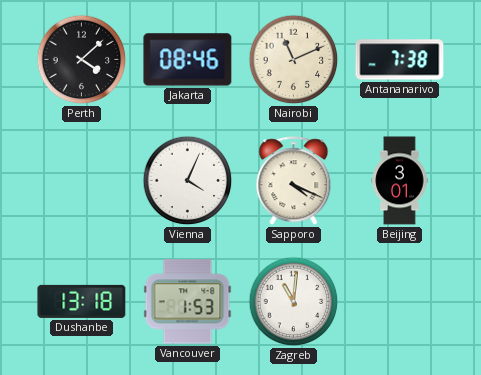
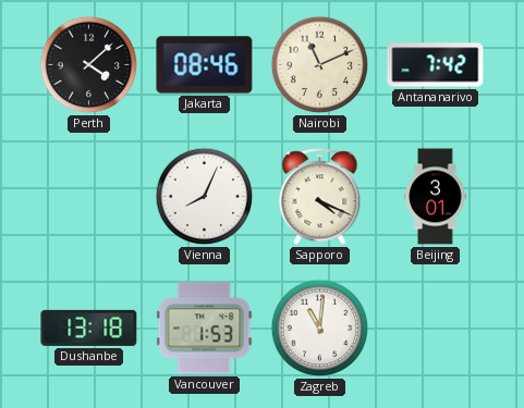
Antananarivo: 7:38 -> 7:42 (436, 65)
Vienna: 4:04 -> 8:04 (205, 197)
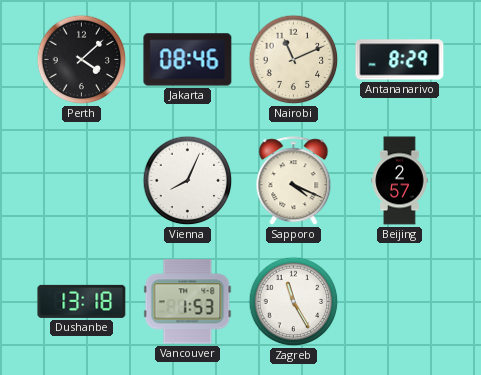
Antananarivo: 7:42 -> 8:29 (400, 60)
Beijing: 3:01 -> 2:57 (400, 181)
Zagreb: 11:01 -> 11:25 (294, 302)
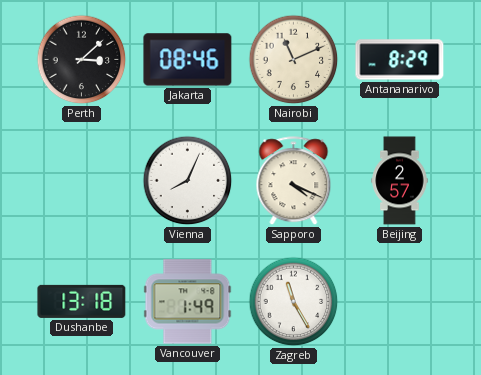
Perth: 4:08 -> 3:08 (82, 60)
Vancouver: 1:53 -> 1:49 (188, 302)
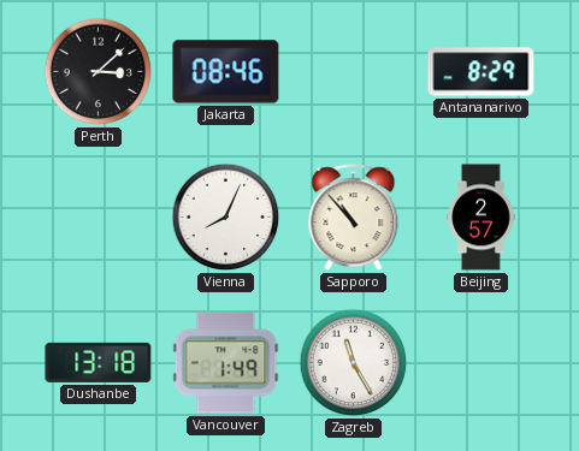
Nairobi: 11:11 -> none (294, 60)
Sapporo: 4:19 -> 10:53 (354, 218)
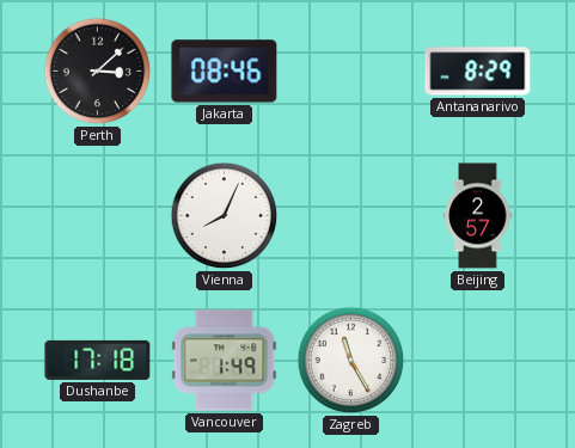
Sapporo: 10:53 -> none (354, 218)
Dushanbe: 13:18 -> 17:18 (98, 360)
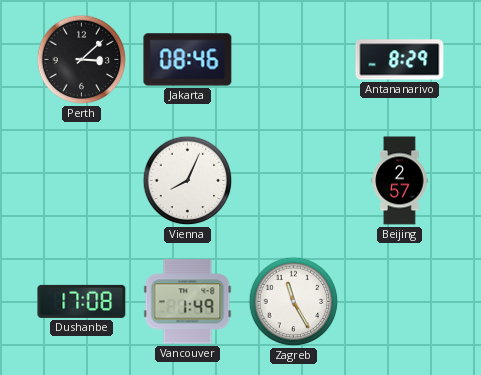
Dushanbe: 17:18 -> 17:08 (82, 301)
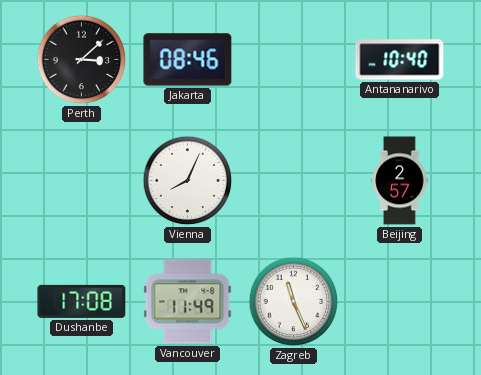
Antananarivo: 8:29 -> 10:40 (400, 60)
Vancouver: 1:49 -> 11:49 (188, 302)
Zagreb: 11:25 -> 11:26 (294, 302)
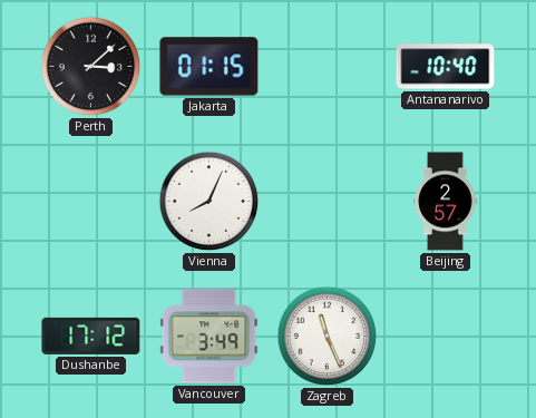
Jakarta: 08:46 -> 01:15 (209, 67)
Dushanbe: 17:08 -> 17:12 (91, 336)
Vancouver: 11:49 -> 3:49 (209, 337)
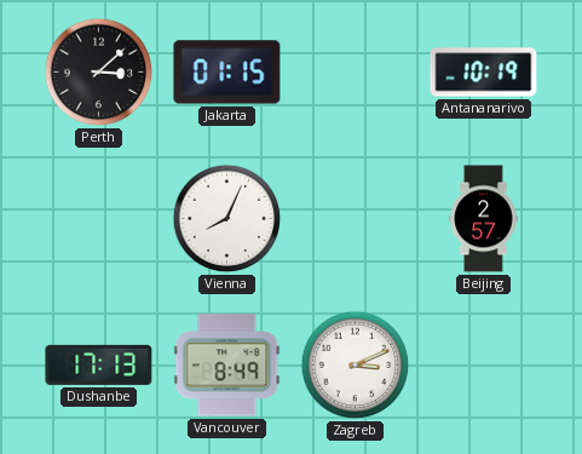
Antananarivo: 10:40 -> 10:19 (484, 73)
Dushanbe: 17:12 -> 17:13 (99, 364)
Vancouver: 3:49 -> 8:49 (227, 366)
Zagreb: 11:26 -> 3:11 (356, 366)
